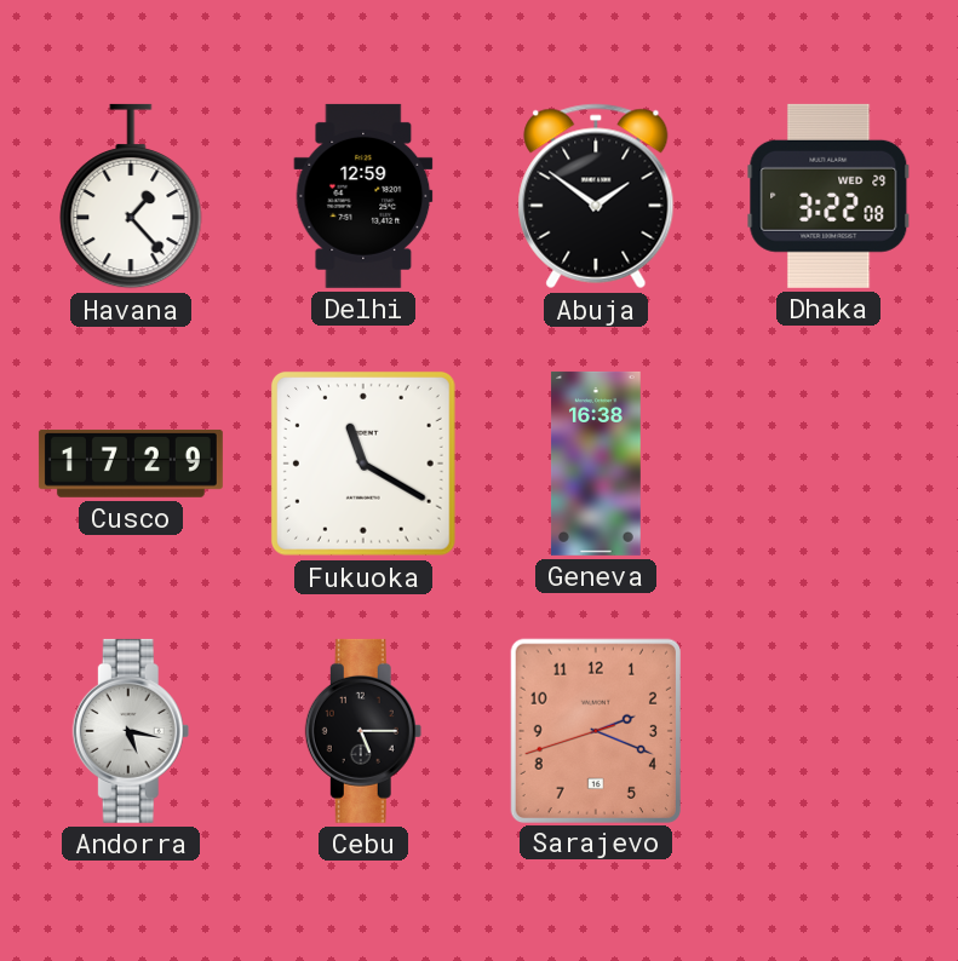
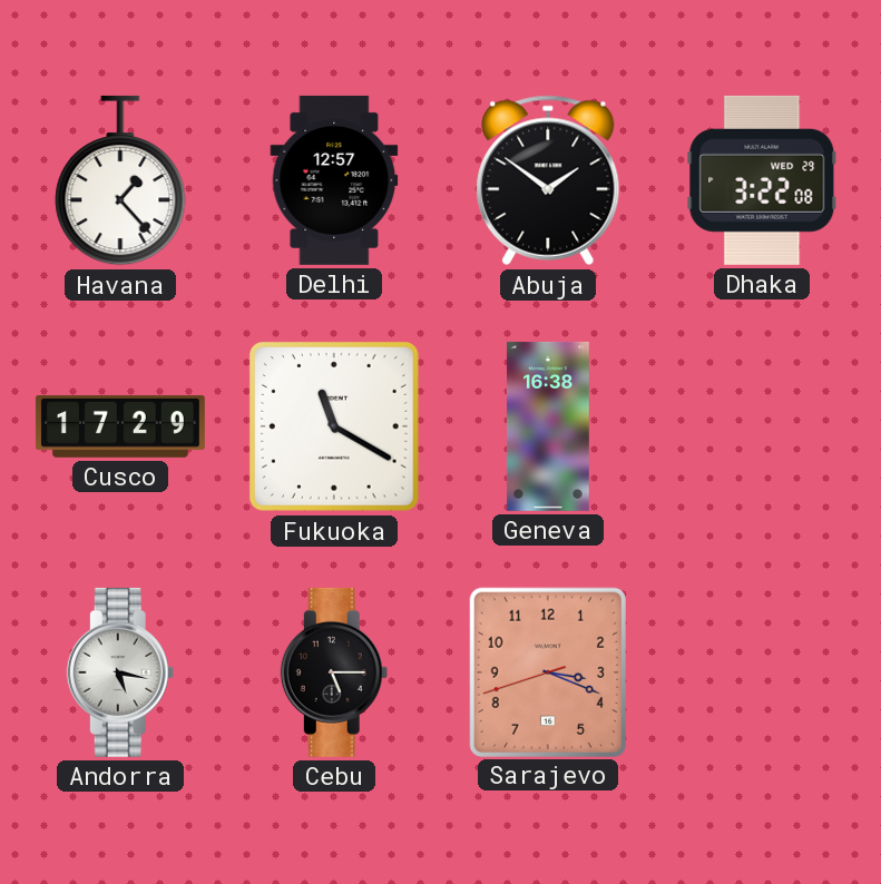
Delhi: 12:59 -> 12:57 (334, 180)
Sarajevo: 2:18 -> 3:18 (548, 671)
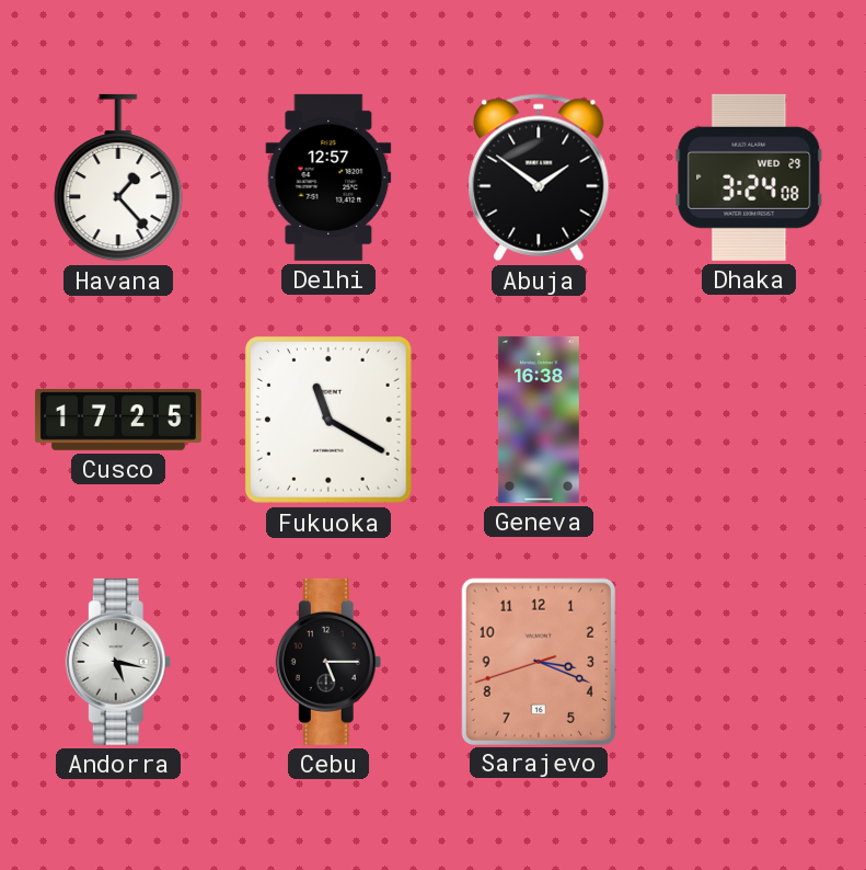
Dhaka: 3:22 -> 3:24 (749, 178)
Cusco: 17:29 -> 17:25 (118, 420)
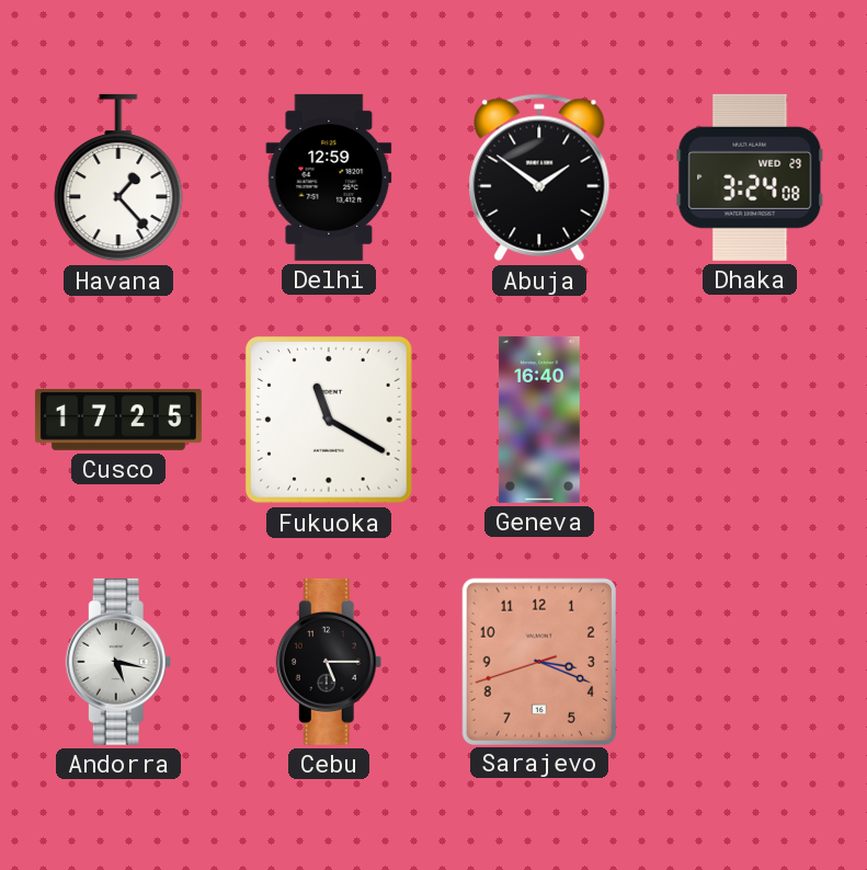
Delhi: 12:57 -> 12:59 (329, 178)
Geneva: 16:38 -> 16:40 (539, 420)
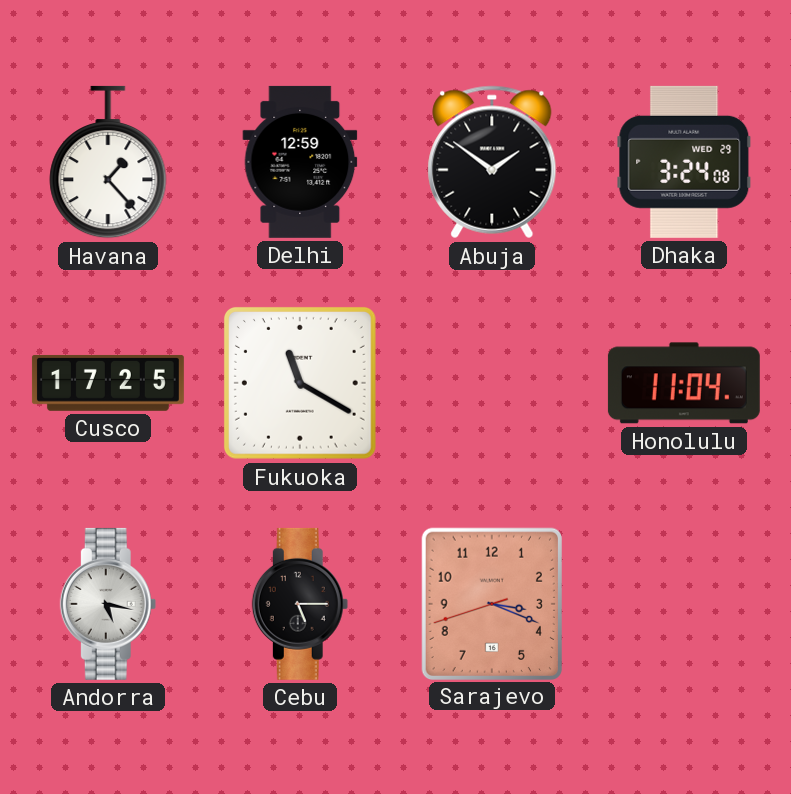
Geneva: 16:40 -> none (539, 420)
Honolulu: none -> 11:04 (684, 383)
